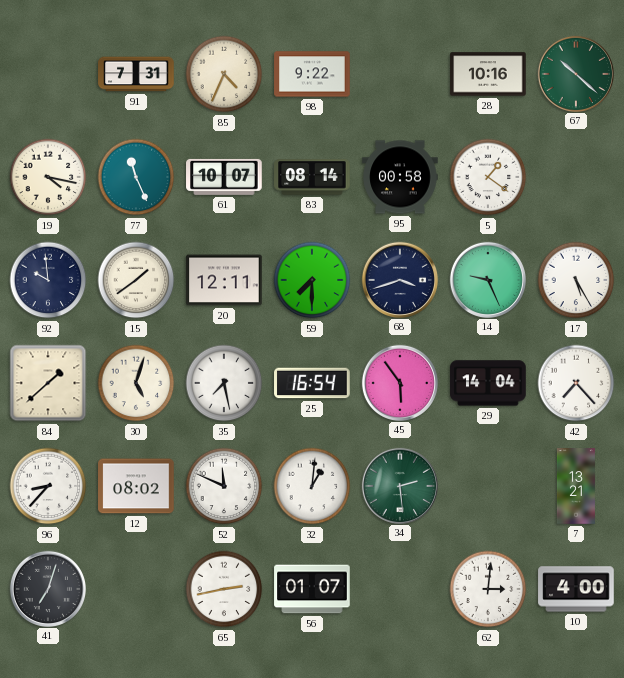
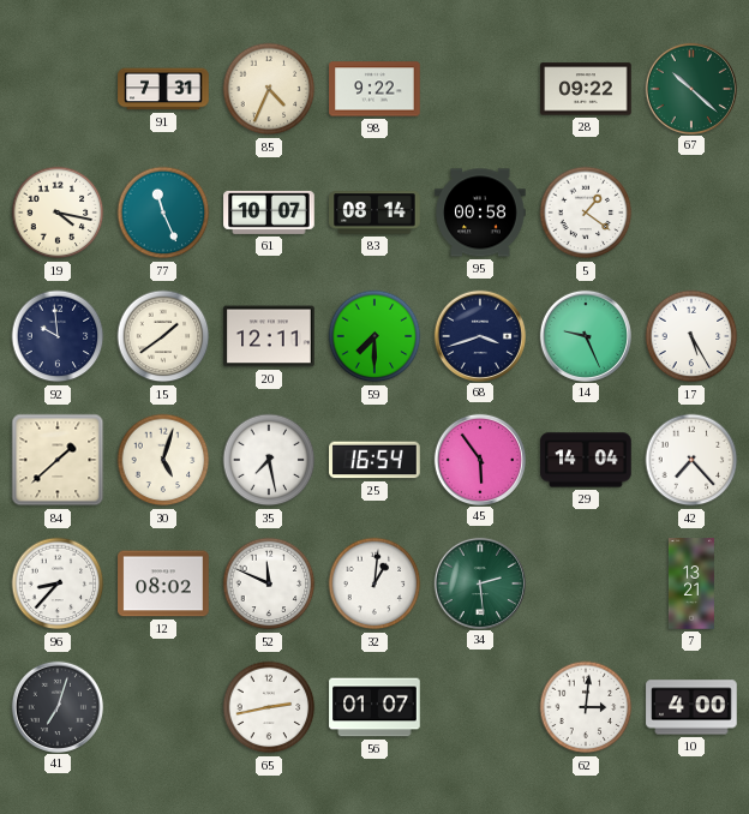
28: 10:16 -> 09:22 (586, 89)
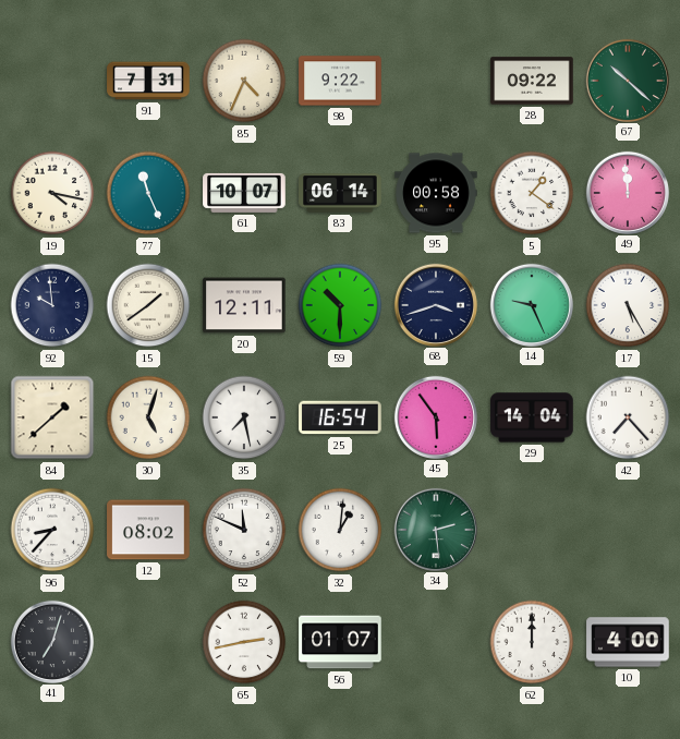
83: 08:14 -> 06:14 (340, 193)
49: none -> 11:59 (627, 192)
59: 7:30 -> 10:30 (340, 305)
7: 13:21 -> none (691, 583)
62: 3:01 -> 12:00 (532, 642)
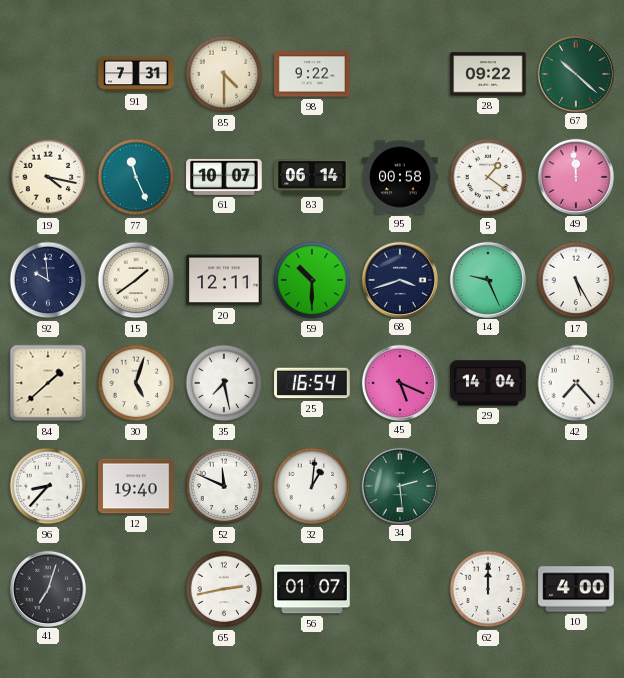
85: 4:34 -> 4:30 (224, 74)
45: 5:54 -> 5:19 (399, 382)
12: 08:02 -> 19:40 (136, 486)
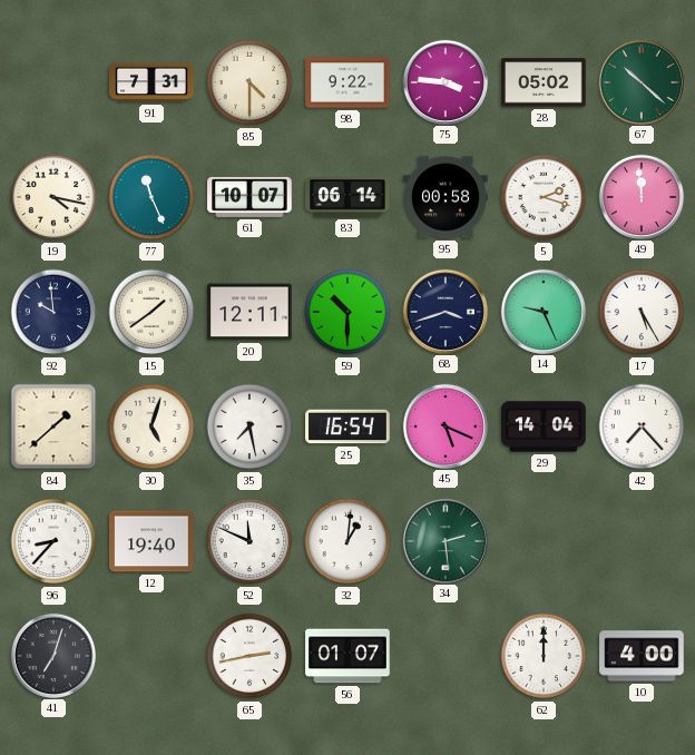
75: none -> 3:46 (444, 81)
28: 09:22 -> 05:02 (544, 82)
5: 1:21 -> 2:18 (544, 197)
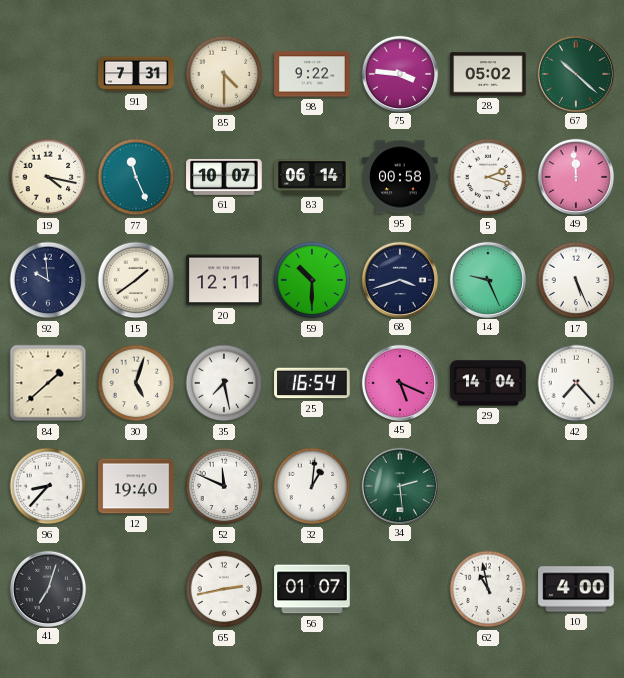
17: 5:25 -> 5:26 (576, 280)
62: 12:00 -> 10:58 (488, 589)
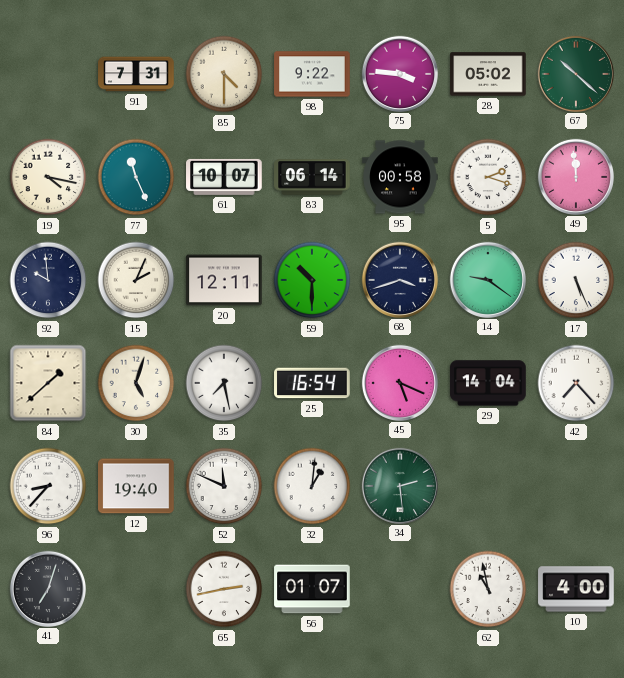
15: 1:39 -> 2:04 (136, 280)
14: 9:26 -> 9:21 (487, 279)
